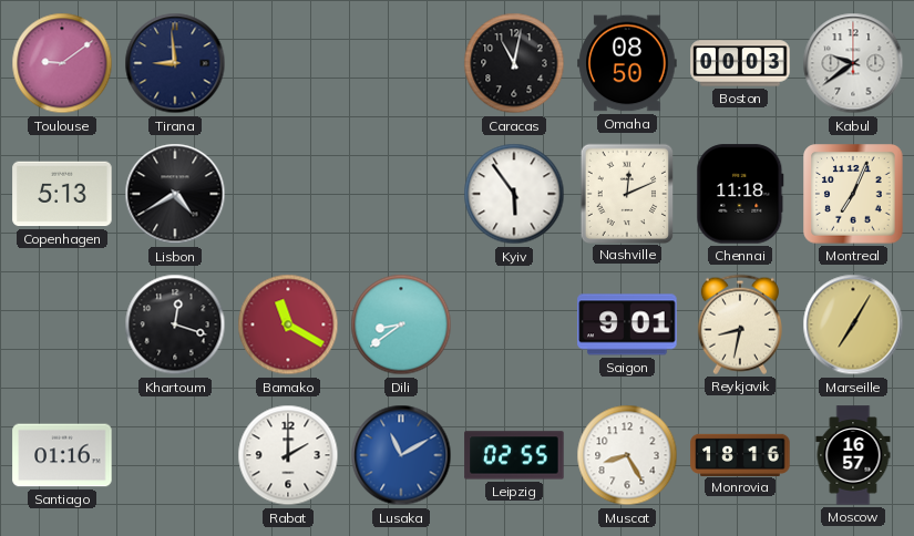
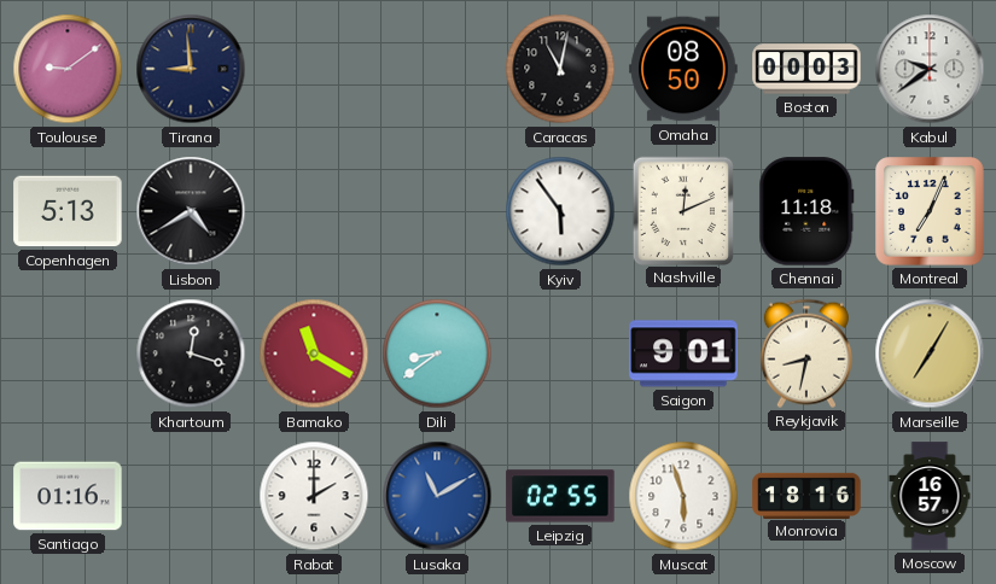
Muscat: 8:25 -> 5:57 (683, 496)
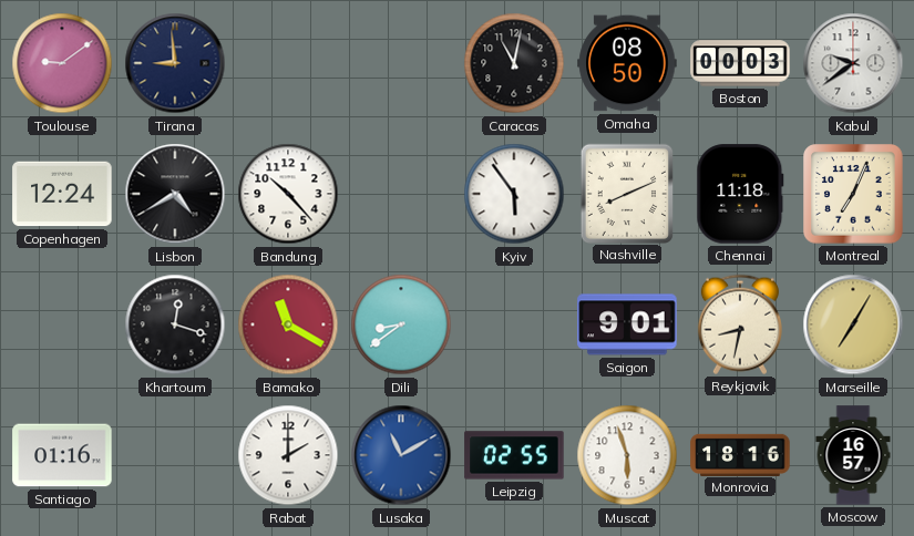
Copenhagen: 5:13 -> 12:24 (62, 194)
Bandung: none -> 10:23 (288, 194)
Nashville: 12:11 -> 8:11 (626, 193)
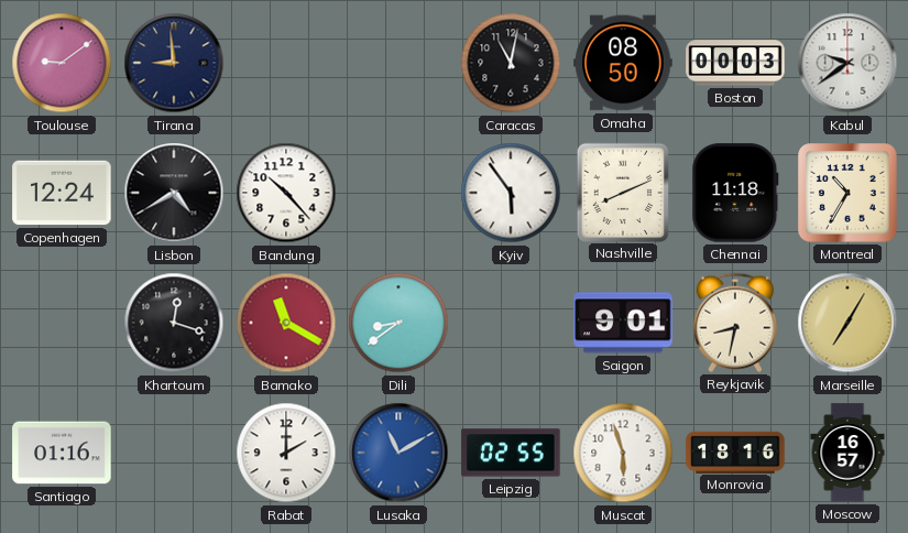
Montreal: 7:04 -> 10:35 (847, 193)
